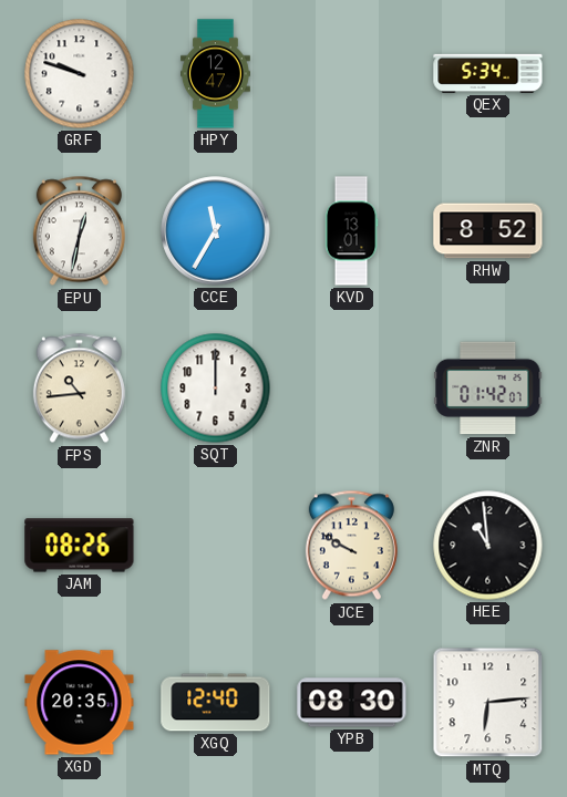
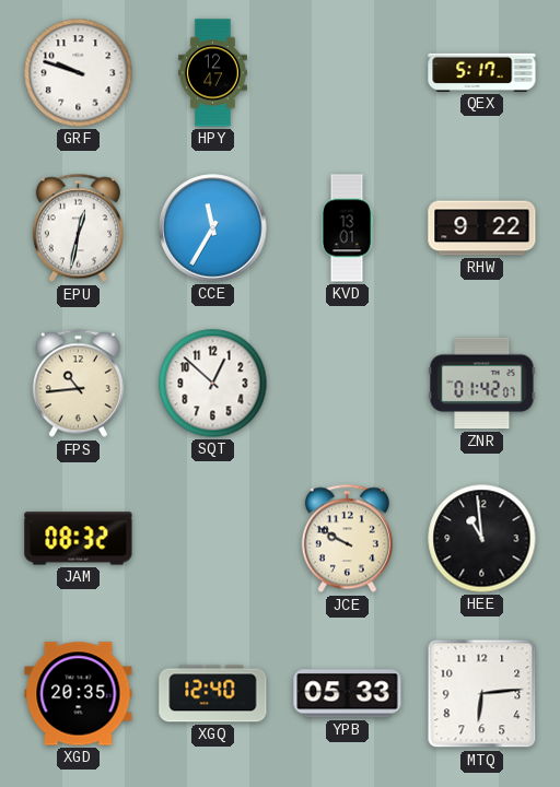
QEX: 5:34 -> 5:17 (482, 72)
RHW: 8:52 -> 9:22 (482, 228)
SQT: 12:00 -> 12:52 (213, 384)
JAM: 08:26 -> 08:32 (79, 539)
YPB: 08:30 -> 05:33 (348, 694)
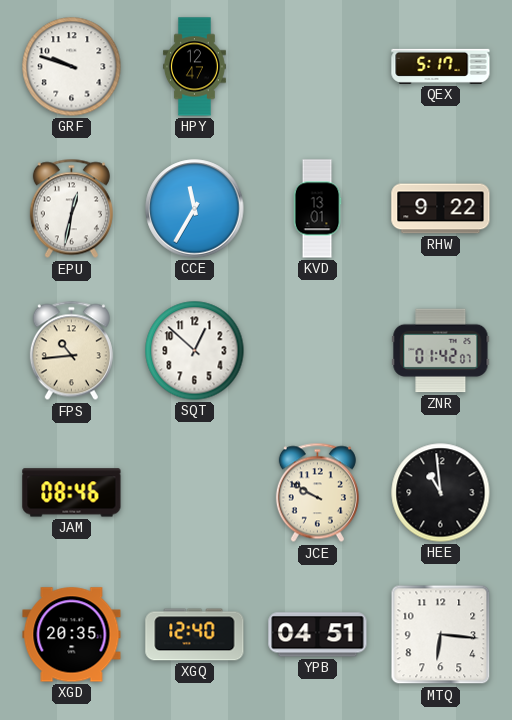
JAM: 08:32 -> 08:46 (72, 493)
YPB: 05:33 -> 04:51 (318, 635)
MTQ: 6:14 -> 6:16 (441, 635)
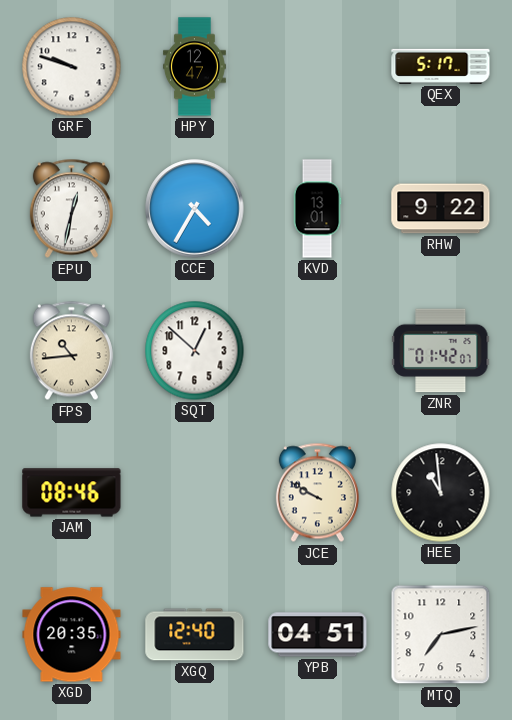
CCE: 11:35 -> 4:35 (195, 209)
MTQ: 6:16 -> 7:13 (441, 635)
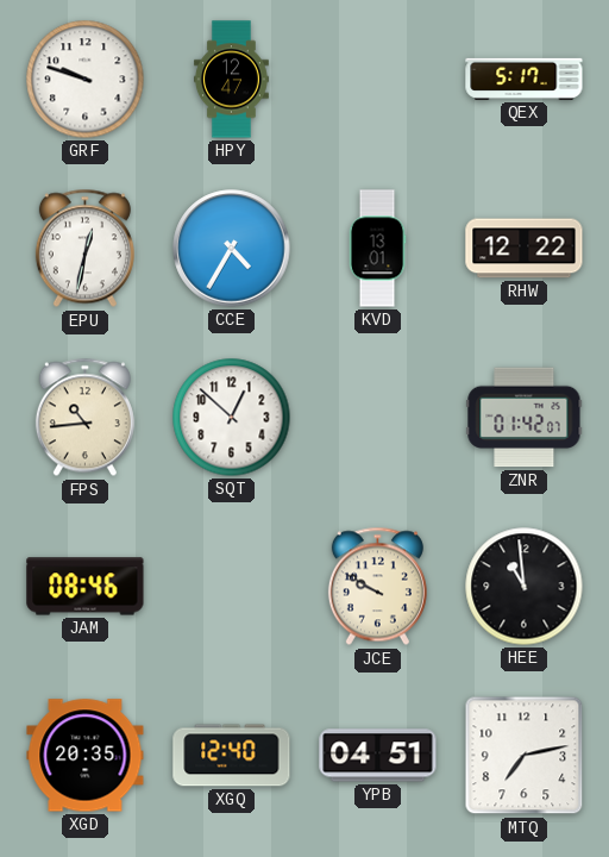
RHW: 9:22 -> 12:22 (525, 249)
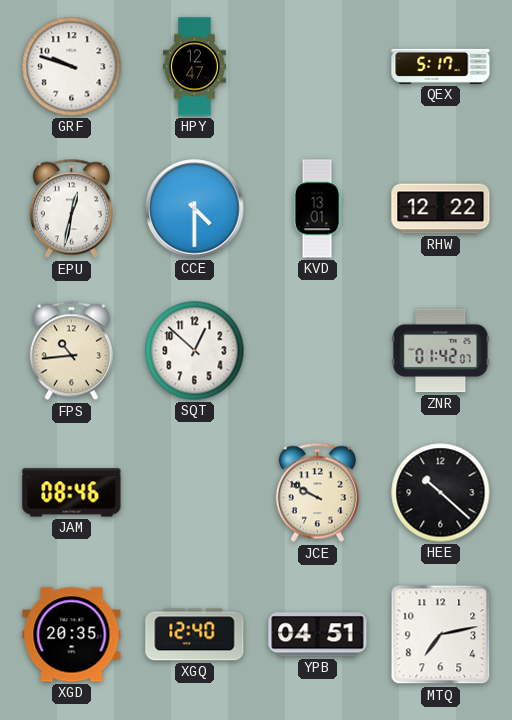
CCE: 4:35 -> 4:30 (195, 209)
HEE: 10:59 -> 10:22 (441, 493)
